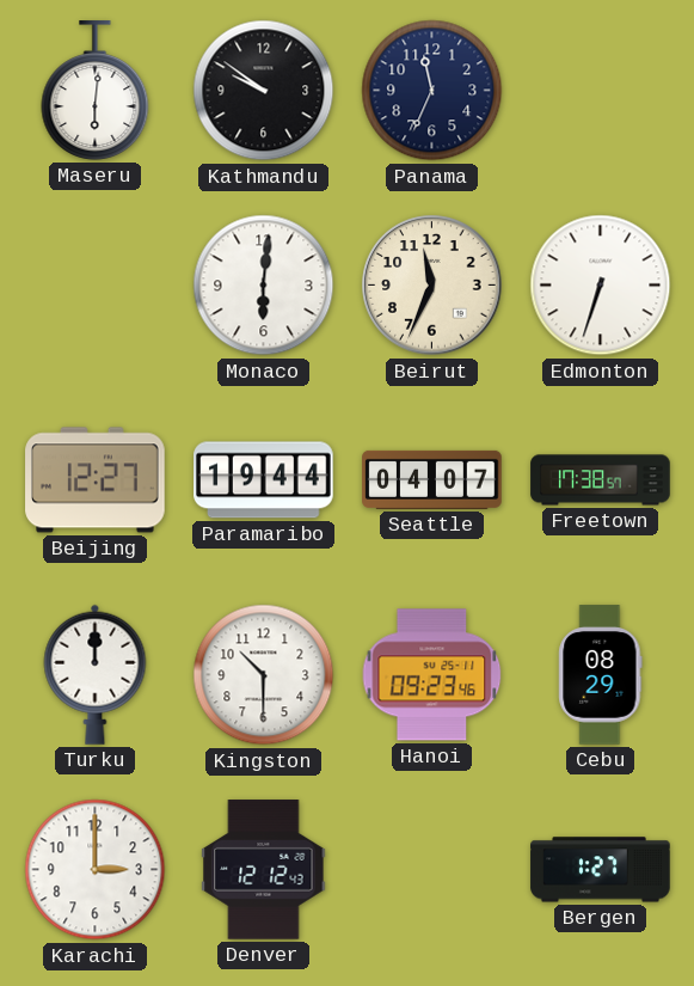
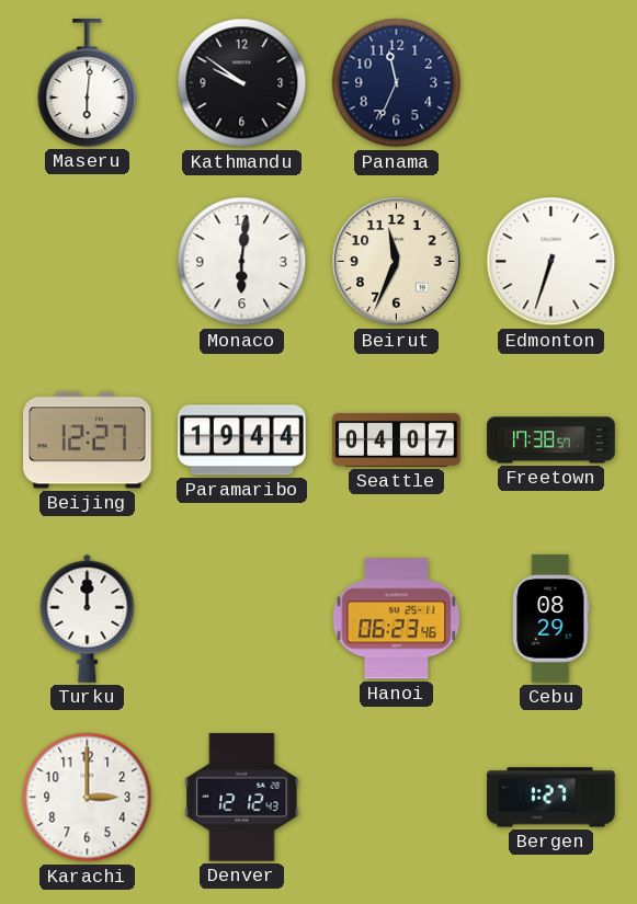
Kingston: 10:30 -> none (264, 675)
Hanoi: 09:23 -> 06:23 (397, 619)
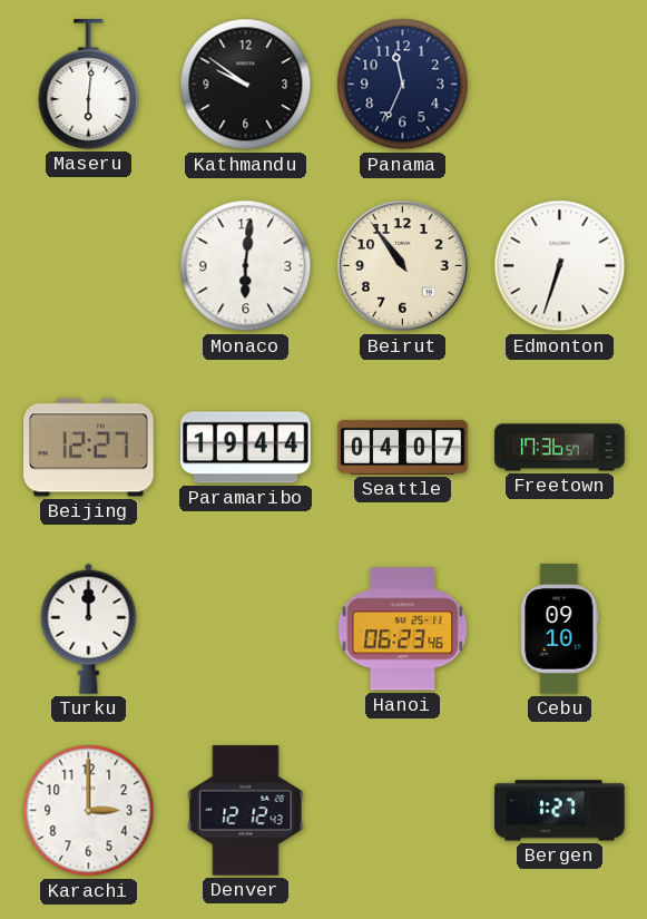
Beirut: 11:34 -> 10:54 (403, 266)
Freetown: 17:38 -> 17:36 (560, 448)
Cebu: 08:29 -> 09:10 (560, 629)
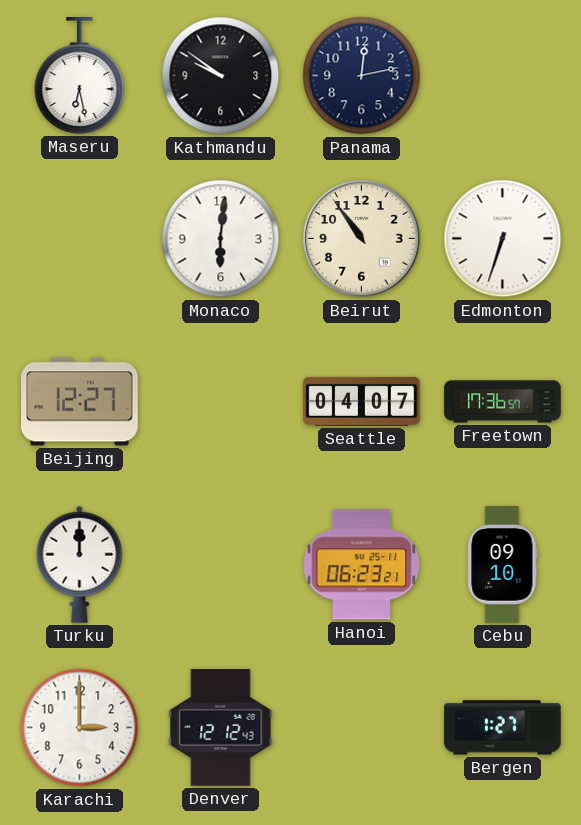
Maseru: 6:01 -> 6:28 (80, 76)
Panama: 11:34 -> 12:13 (362, 76)
Paramaribo: 19:44 -> none (246, 448)
Hanoi: 06:23:46 -> 06:23:21 (362, 565)
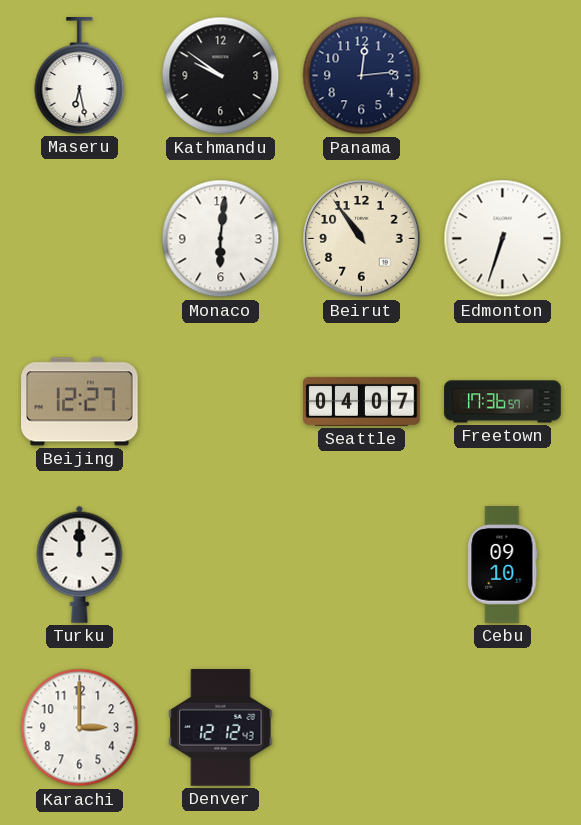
Panama: 12:13 -> 12:14 (362, 76)
Hanoi: 06:23 -> none (362, 565)
Bergen: 1:27 -> none (503, 728)
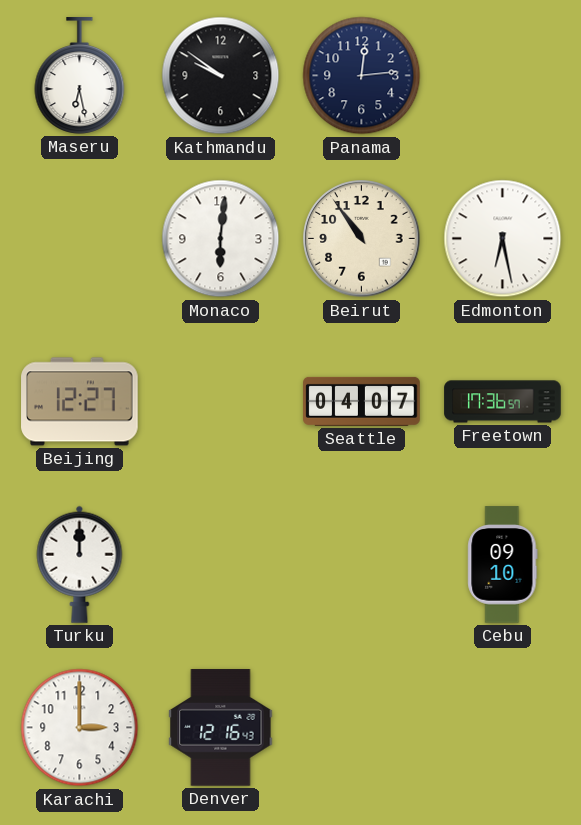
Edmonton: 6:33 -> 6:28 (503, 239)
Denver: 12:12 -> 12:16 (221, 728)
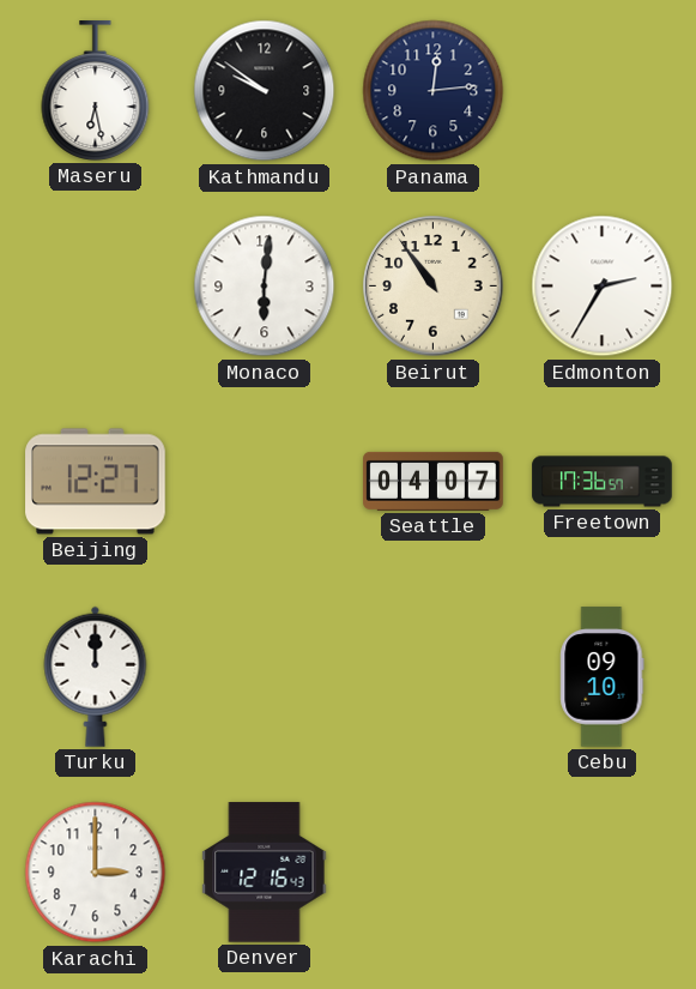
Edmonton: 6:28 -> 2:35 (603, 287)
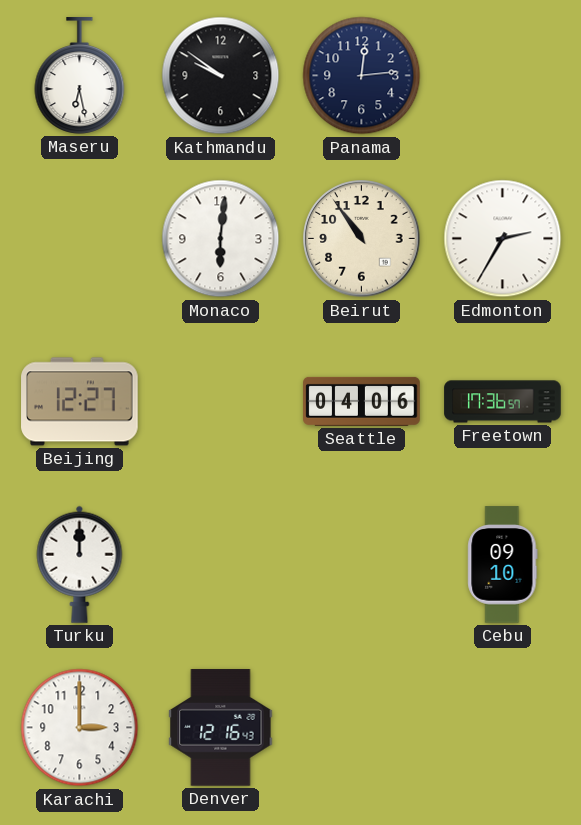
Seattle: 04:07 -> 04:06 (362, 401)
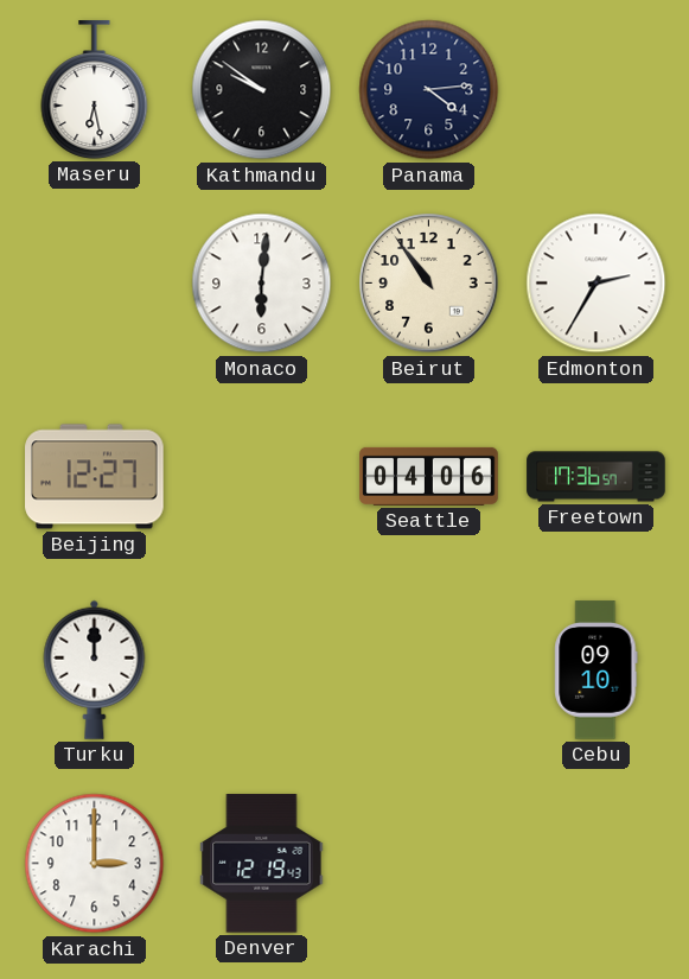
Panama: 12:14 -> 4:14 (429, 90)
Denver: 12:16 -> 12:19 (262, 864)
